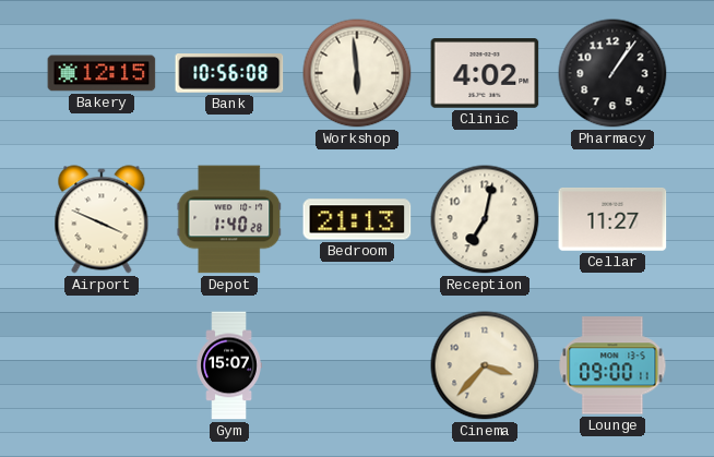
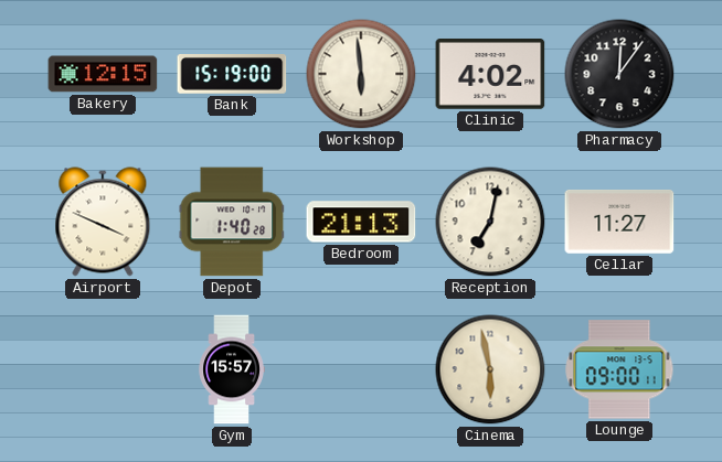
Bank: 10:56 -> 15:19 (232, 75)
Pharmacy: 1:06 -> 12:06 (619, 74)
Gym: 15:07 -> 15:57 (232, 369)
Cinema: 3:37 -> 5:58 (490, 369)
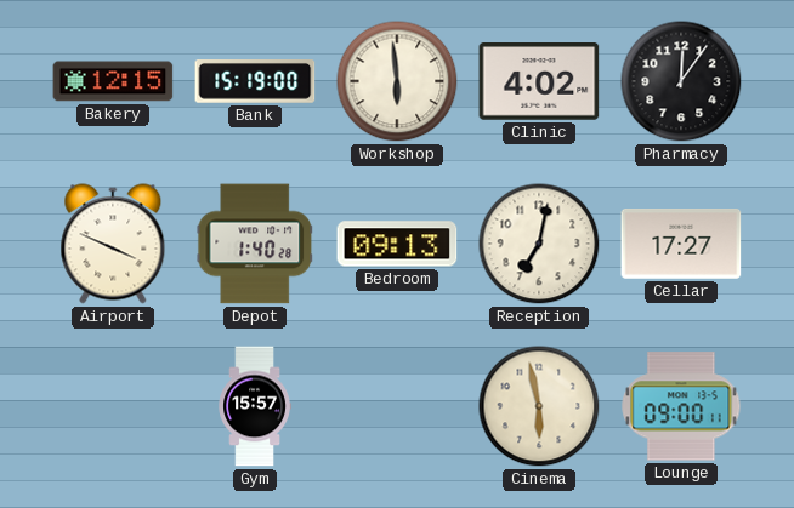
Bedroom: 21:13 -> 09:13 (397, 244)
Cellar: 11:27 -> 17:27 (681, 245)
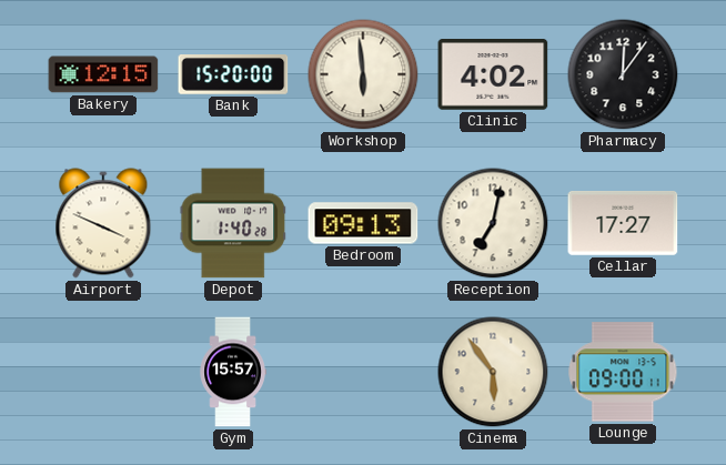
Bank: 15:19 -> 15:20 (233, 75)
Cinema: 5:58 -> 5:54 (493, 372)
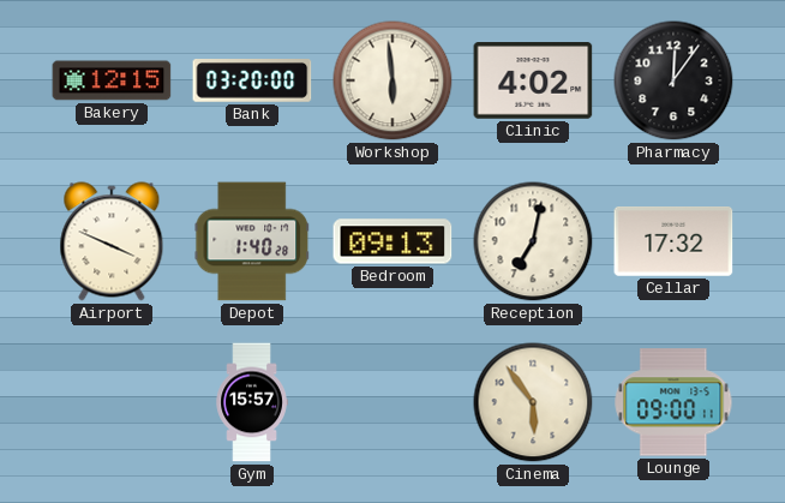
Bank: 15:20 -> 03:20 (252, 82)
Cellar: 17:27 -> 17:32 (673, 242)
